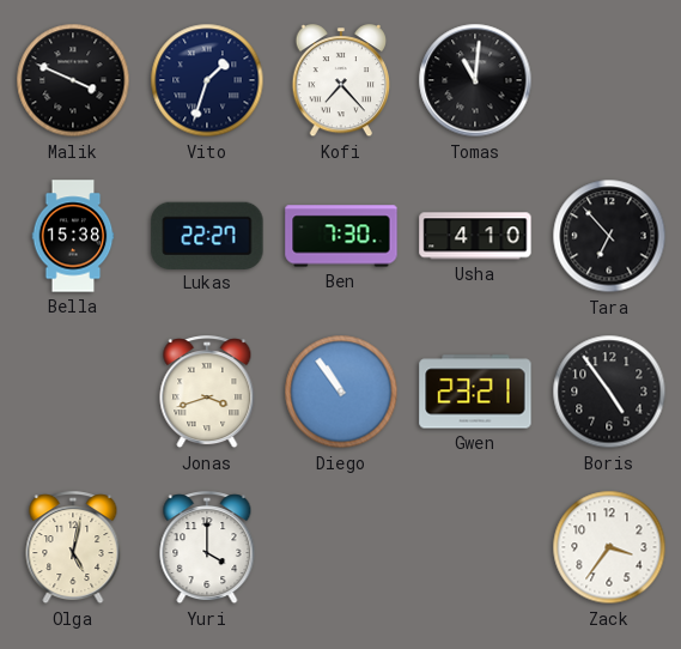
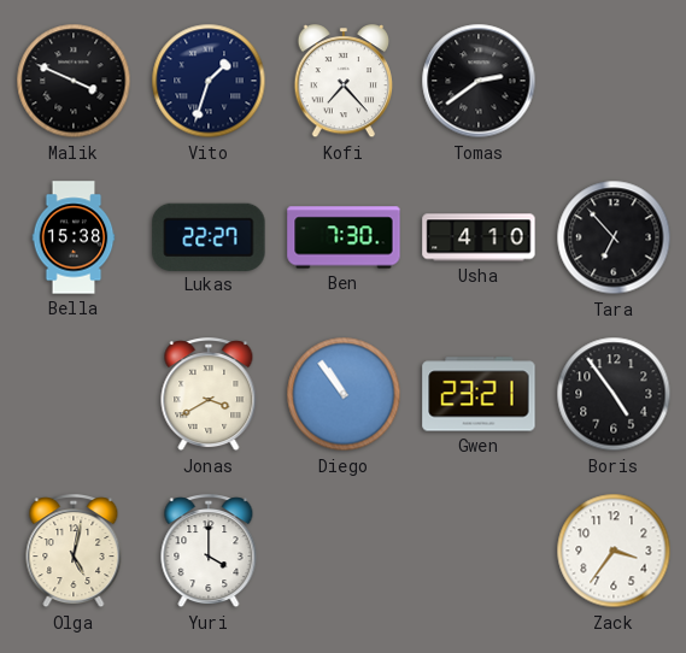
Tomas: 11:01 -> 2:39 (479, 81)
Jonas: 3:42 -> 3:40 (209, 395)
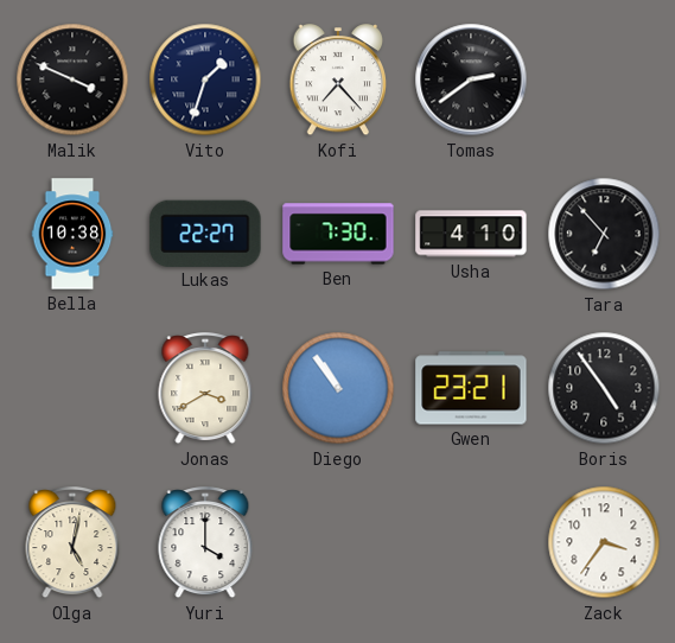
Bella: 15:38 -> 10:38 (72, 234)
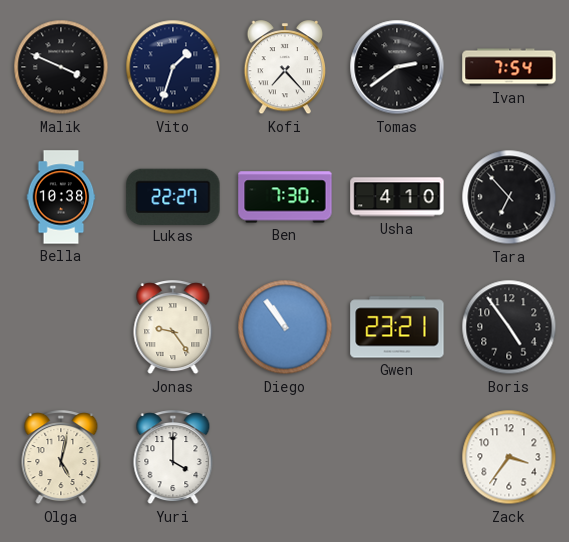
Ivan: none -> 7:54 (509, 67)
Jonas: 3:40 -> 9:24 (173, 328)
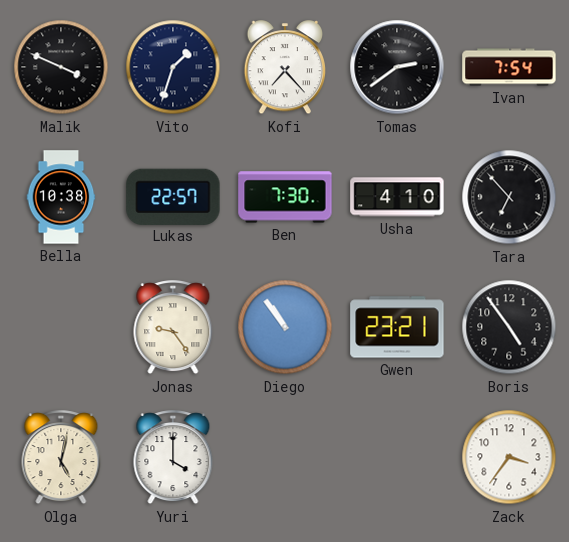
Lukas: 22:27 -> 22:57 (173, 196)
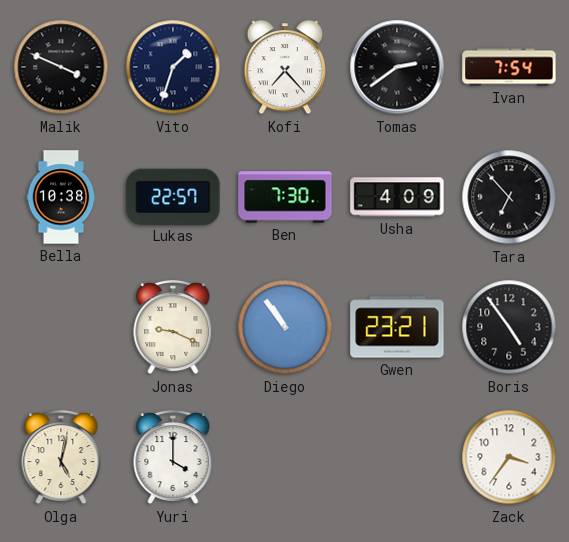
Usha: 4:10 -> 4:09 (397, 197)
Jonas: 9:24 -> 9:19 (173, 328)
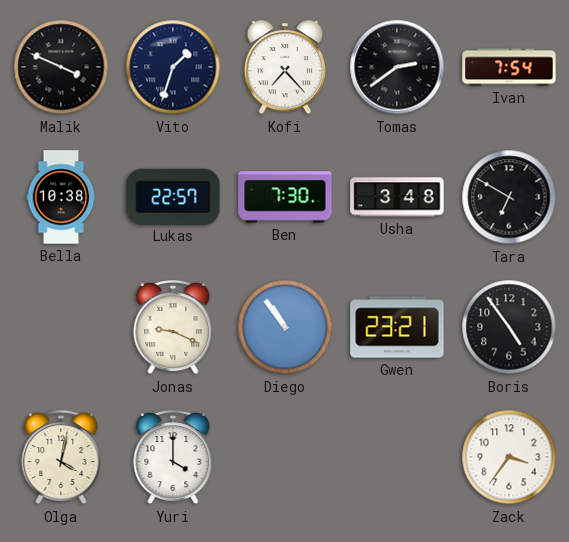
Usha: 4:09 -> 3:48 (397, 197)
Tara: 6:53 -> 6:50 (509, 197)
Olga: 5:02 -> 4:02 (61, 458)
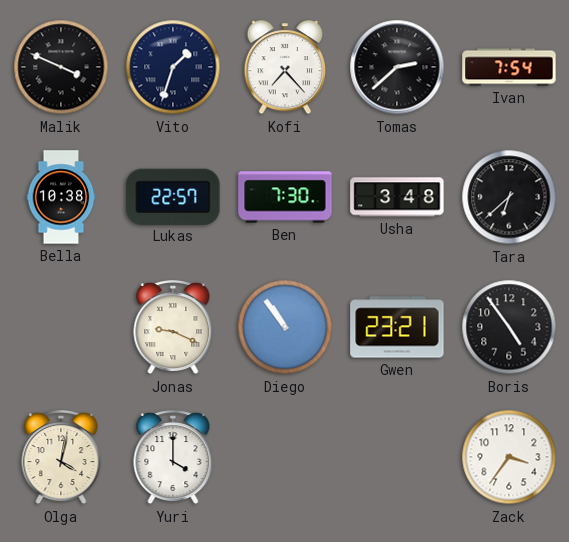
Tomas: 2:39 -> 2:38 (397, 67)
Tara: 6:50 -> 6:38 (509, 197)
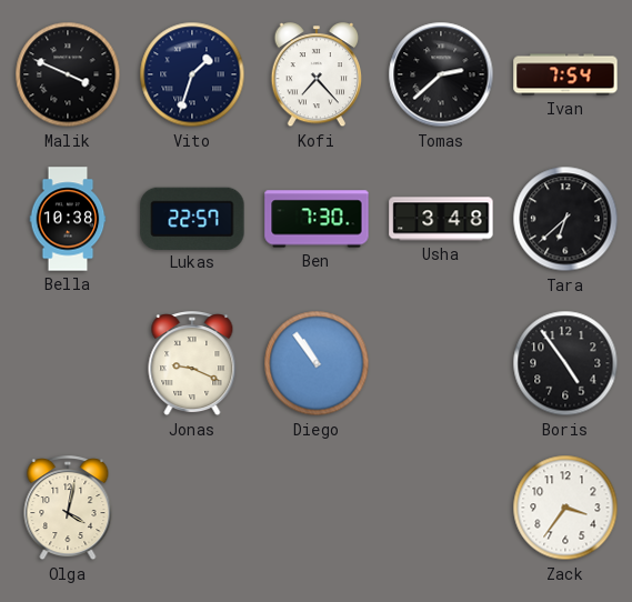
Gwen: 23:21 -> none (397, 327)
Yuri: 4:00 -> none (173, 458)
